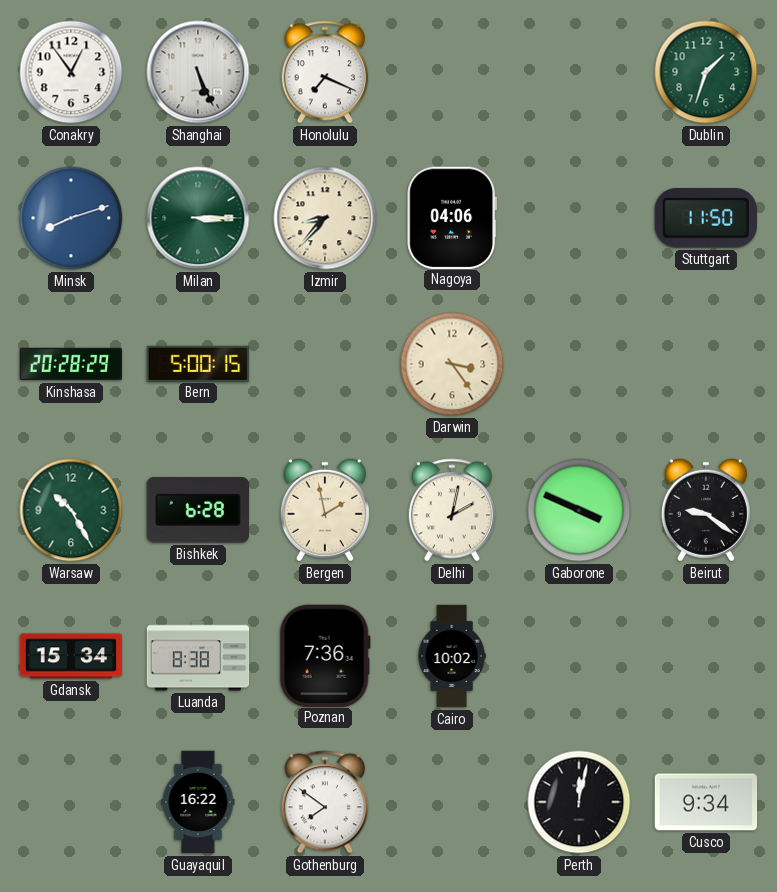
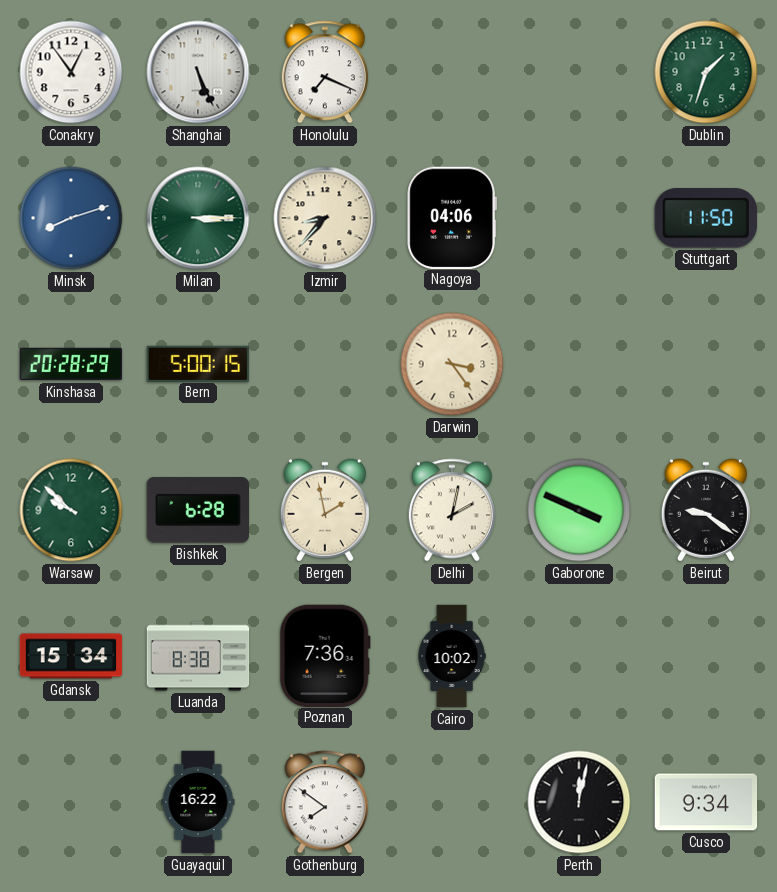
Warsaw: 10:25 -> 9:52 (71, 510)
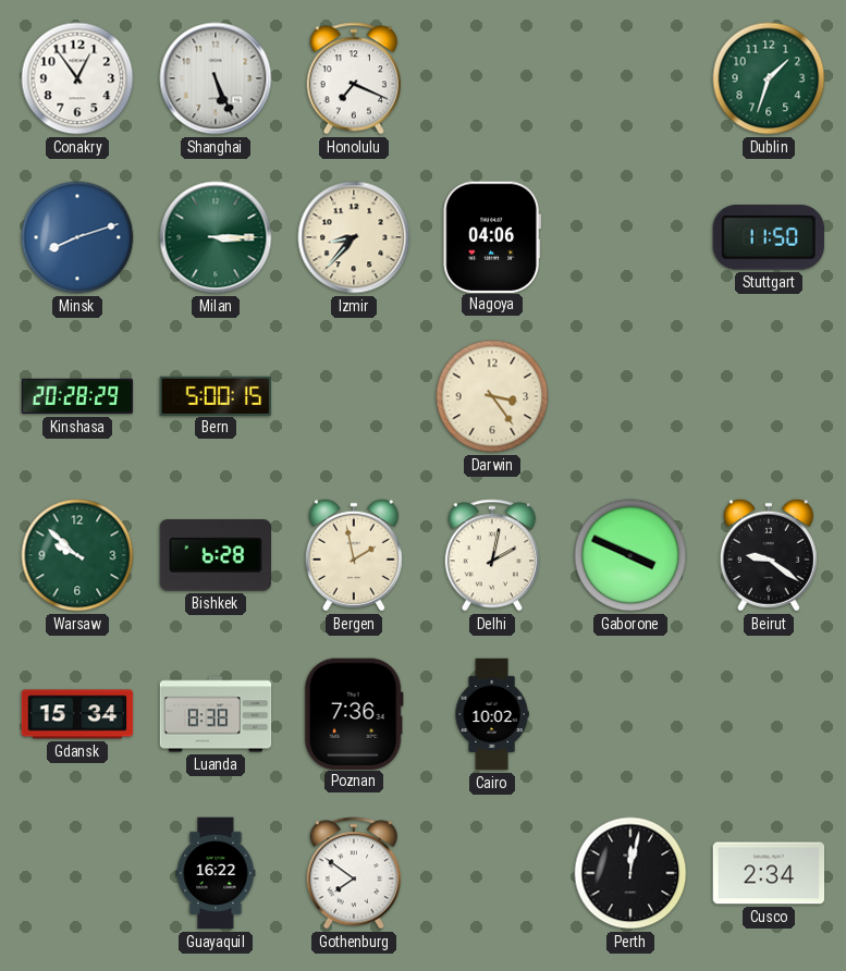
Cusco: 9:34 -> 2:34 (769, 873)
